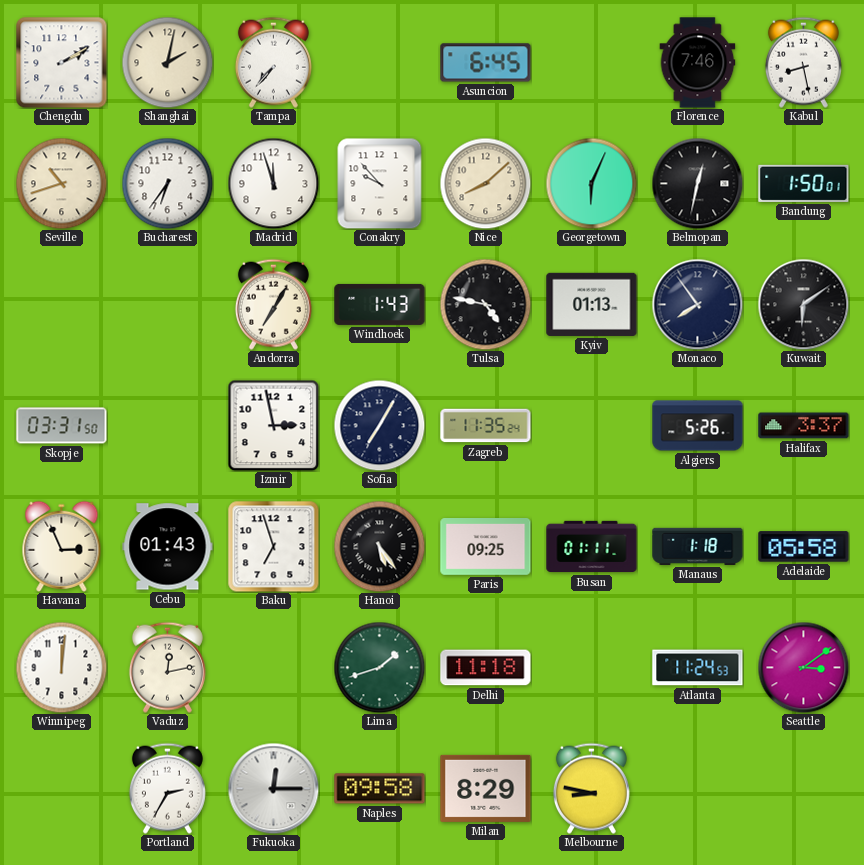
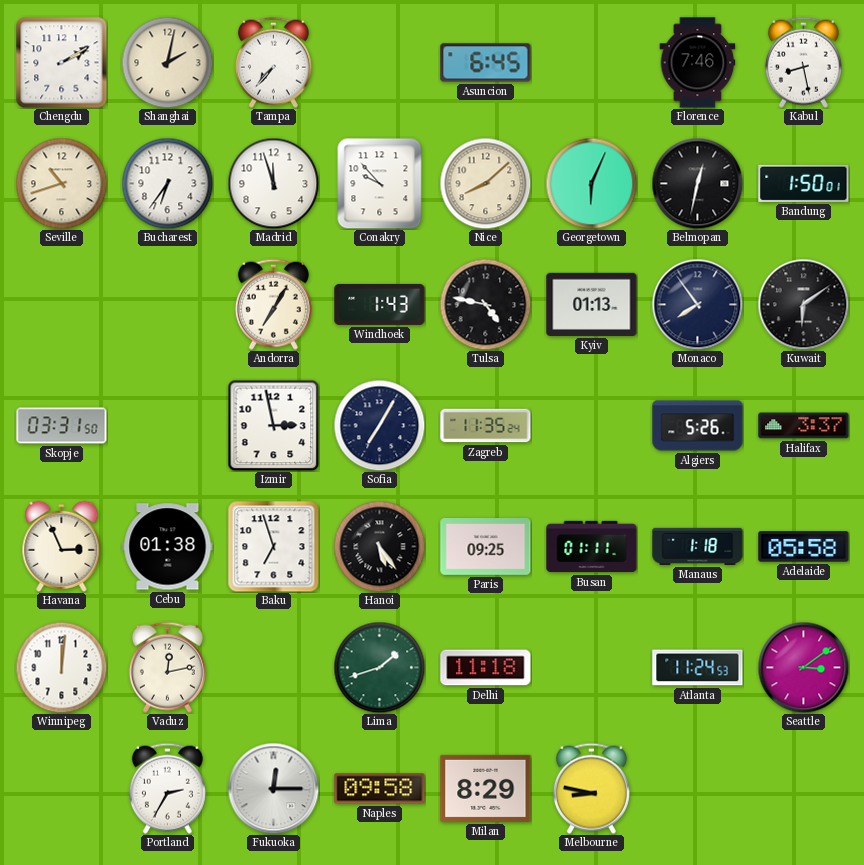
Cebu: 01:43 -> 01:38 (168, 547)
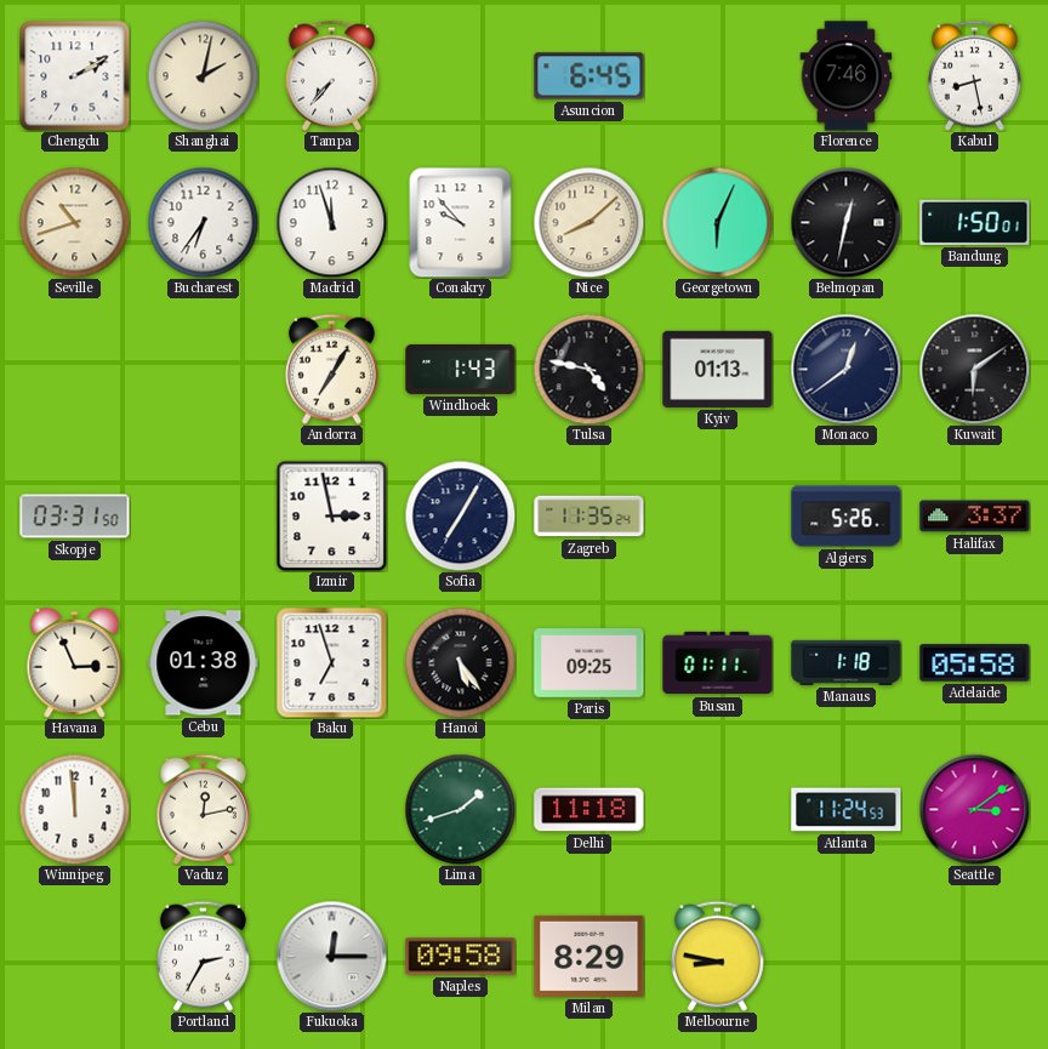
Monaco: 7:54 -> 12:39 (845, 369)
Winnipeg: 12:01 -> 11:59 (74, 809)
